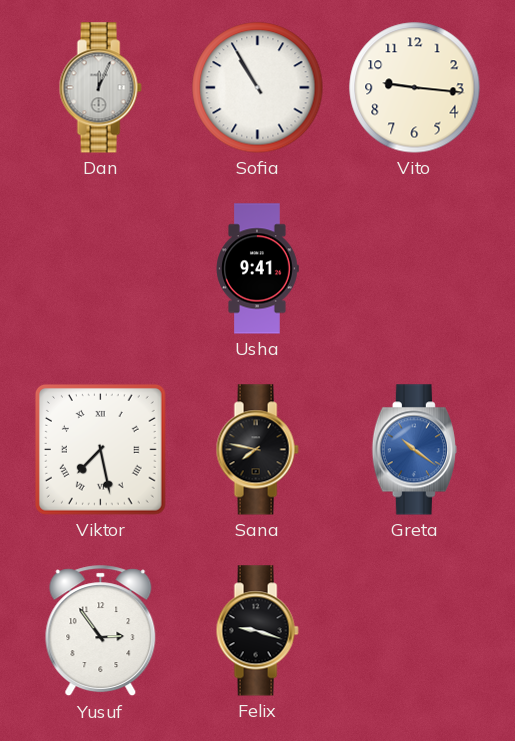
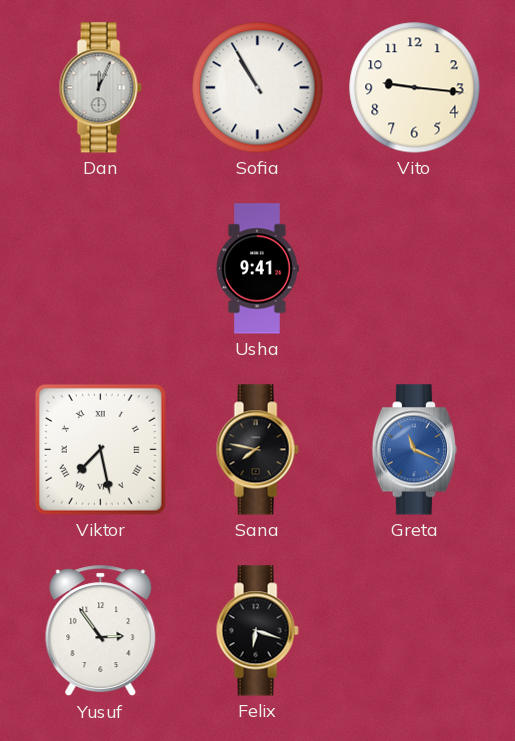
Greta: 10:21 -> 11:19 (414, 450)
Felix: 9:18 -> 6:18 (257, 631)
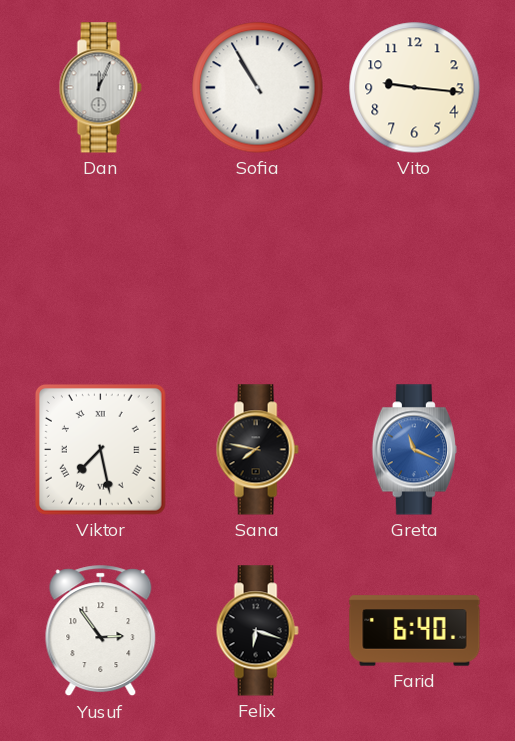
Usha: 9:41 -> none (257, 269)
Farid: none -> 6:40 (415, 631)
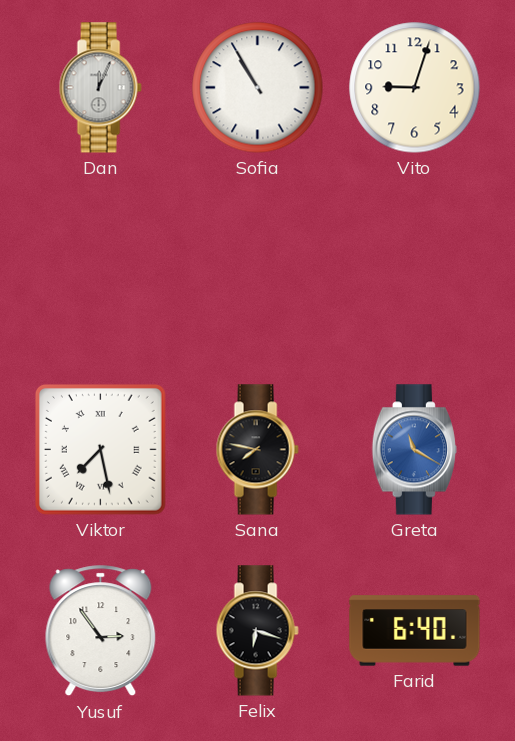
Vito: 9:16 -> 9:03 (415, 88)
Greta: 11:19 -> 11:20 (414, 450)
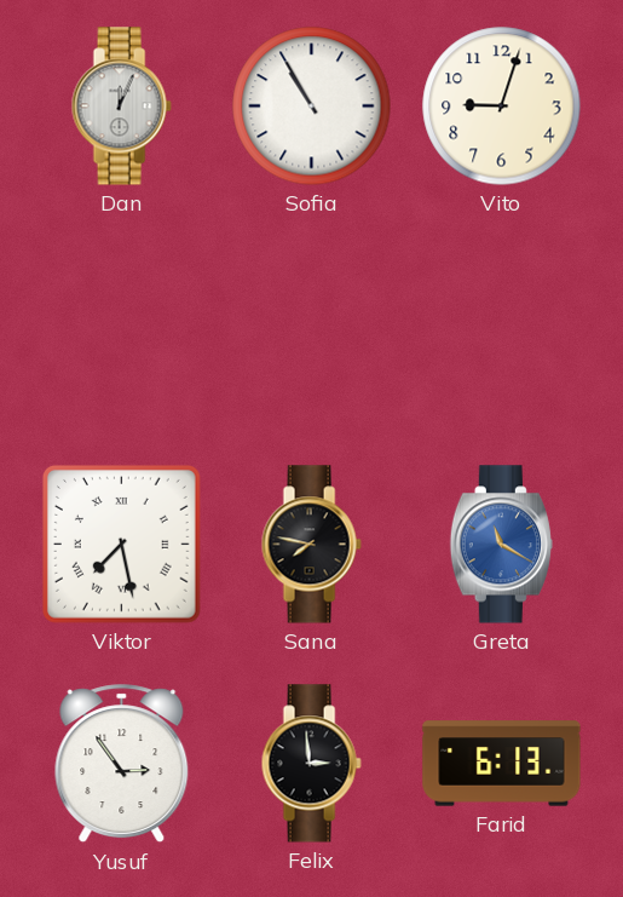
Felix: 6:18 -> 2:59 (311, 764)
Farid: 6:40 -> 6:13 (502, 764)
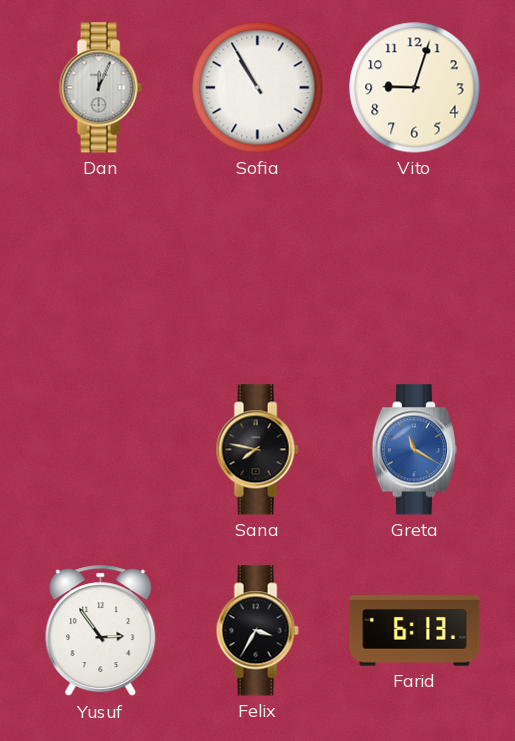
Viktor: 7:28 -> none (121, 544)
Felix: 2:59 -> 3:35 (257, 631)
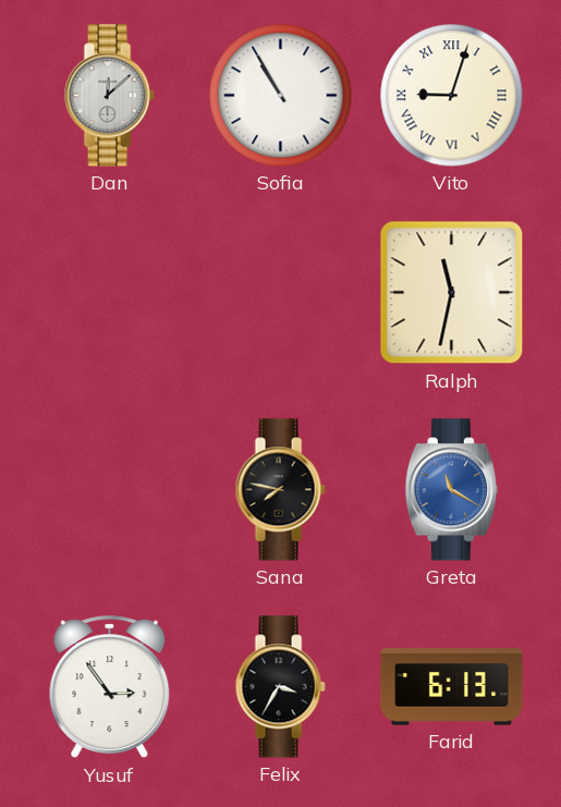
Dan: 12:04 -> 12:08 (109, 96)
Vito numerals: Arabic -> Roman (452, 96)
Ralph: none -> 11:32 (452, 293)
